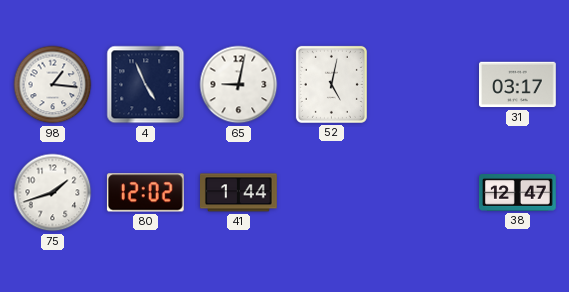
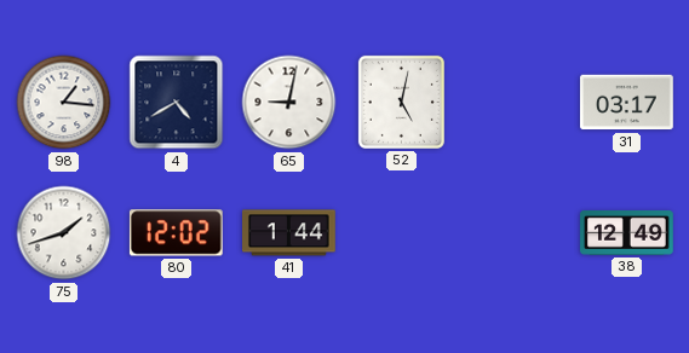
4: 4:56 -> 4:40 (177, 103)
38: 12:47 -> 12:49 (627, 233)
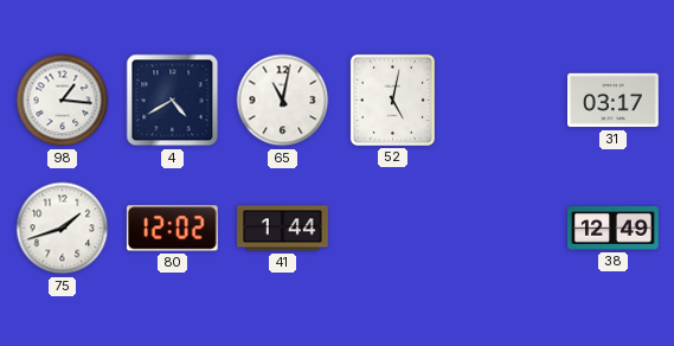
65: 9:02 -> 11:02 (283, 101)
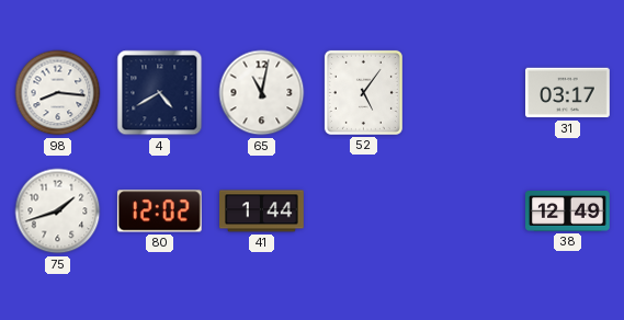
98: 1:16 -> 8:16 (58, 93)
52: 5:02 -> 5:06 (363, 92)
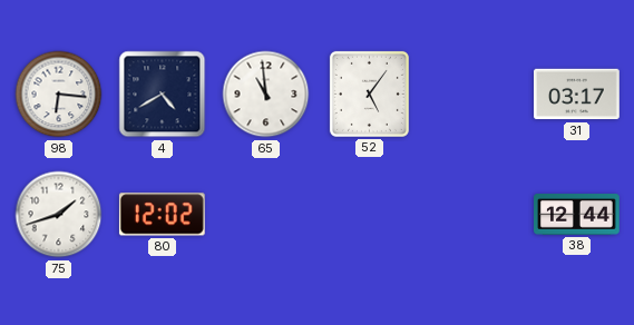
98: 8:16 -> 6:16 (59, 95)
65: 11:02 -> 10:59 (266, 95)
41: 1:44 -> none (262, 212)
38: 12:49 -> 12:44 (577, 215)
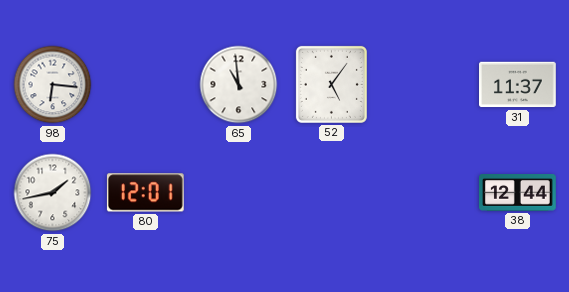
4: 4:40 -> none (163, 95)
31: 03:17 -> 11:37 (518, 85)
75: 1:42 -> 1:43 (53, 193)
80: 12:02 -> 12:01 (145, 193)
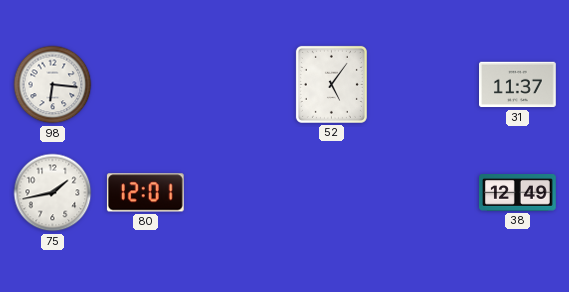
65: 10:59 -> none (239, 85)
38: 12:44 -> 12:49 (518, 193)
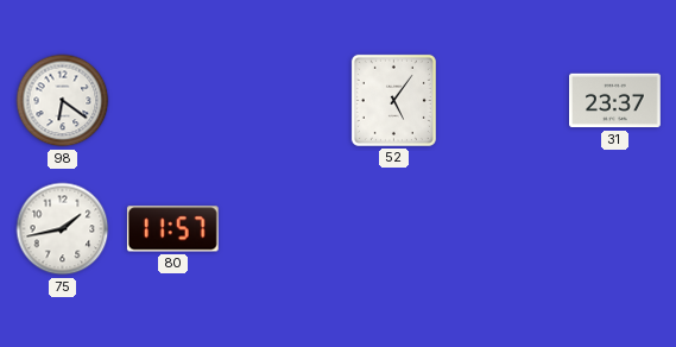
98: 6:16 -> 6:21 (63, 101)
31: 11:37 -> 23:37 (615, 101)
80: 12:01 -> 11:57 (172, 229)
38: 12:49 -> none (518, 193)
